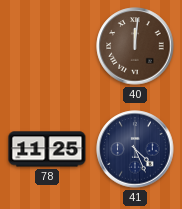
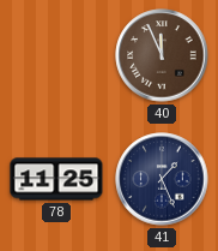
40: 12:01 -> 11:56 (162, 55)
41: 4:26 -> 1:26 (162, 179)
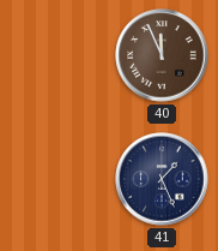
78: 11:25 -> none (56, 179)
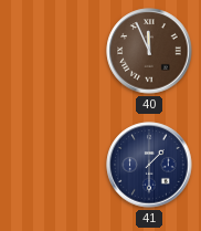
41: 1:26 -> 1:30 (149, 165)
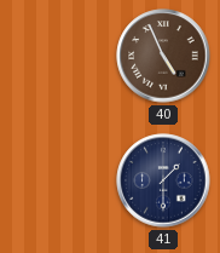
40: 11:56 -> 4:56 (163, 56)
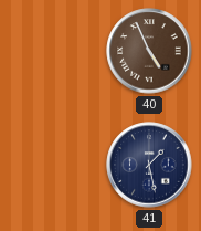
41: 1:30 -> 1:28 (149, 165)
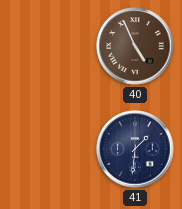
41: 1:28 -> 1:31 (135, 149)
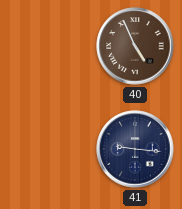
41: 1:31 -> 9:16 (135, 149)
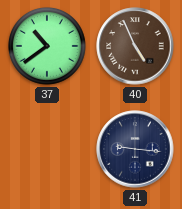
37: none -> 10:39 (48, 47)
